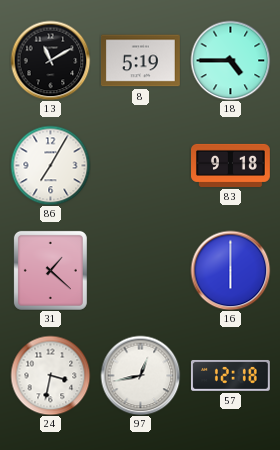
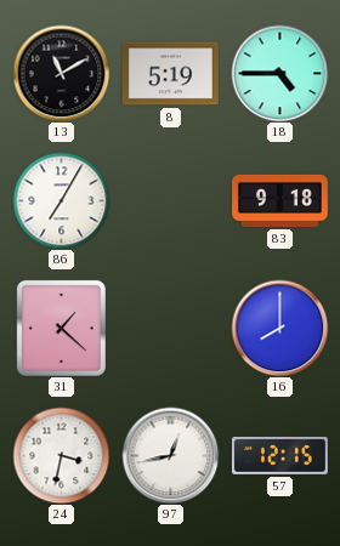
16: 6:00 -> 8:00 (279, 328)
57: 12:18 -> 12:15 (279, 455)
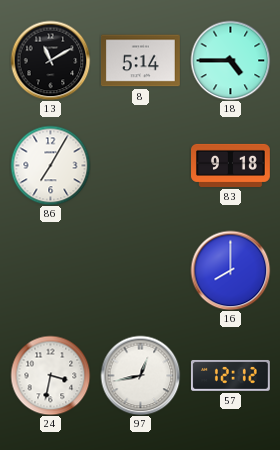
8: 5:19 -> 5:14 (140, 61)
31: 1:22 -> none (61, 328)
57: 12:15 -> 12:12 (230, 375)
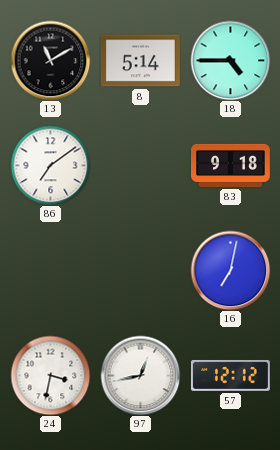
86: 7:05 -> 7:09 (50, 165)
16: 8:00 -> 7:02 (230, 270)
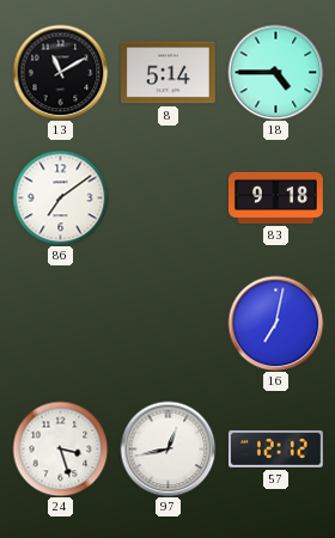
24: 3:32 -> 3:27 (60, 448)
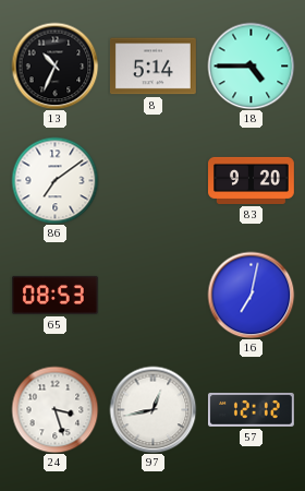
13: 11:10 -> 10:34 (54, 65)
83: 9:18 -> 9:20 (252, 180)
65: none -> 08:53 (56, 295)
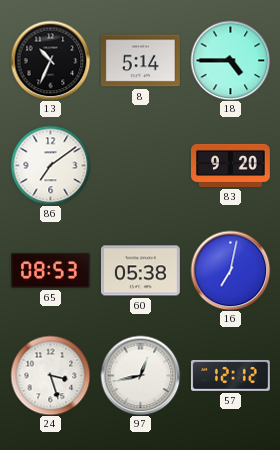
60: none -> 05:38 (140, 271)
